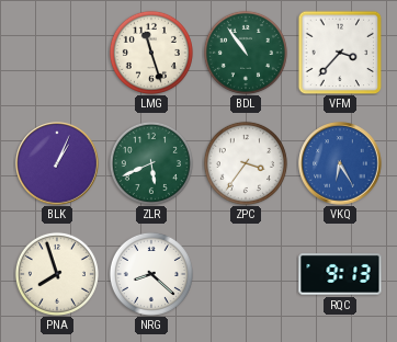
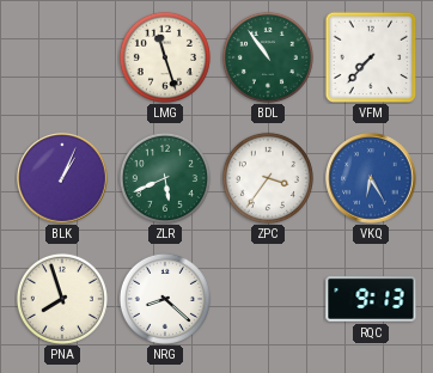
VFM: 3:37 -> 7:37 (371, 57)
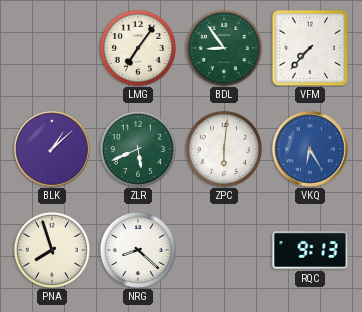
LMG: 11:27 -> 7:06 (138, 48)
BDL: 10:54 -> 8:54 (224, 48)
BLK: 1:04 -> 1:08 (52, 149)
ZPC: 3:36 -> 6:01 (224, 149)
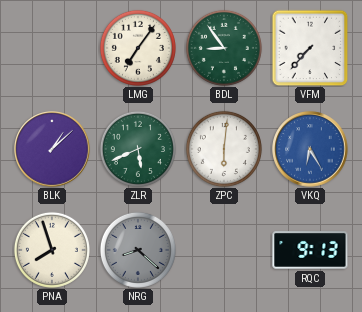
NRG dial: white -> grey (138, 250)
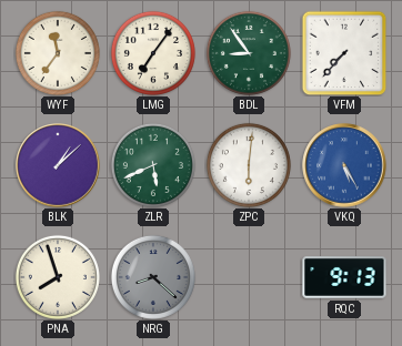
WYF: none -> 11:36 (58, 53)
VKQ: 6:25 -> 5:25 (344, 165)
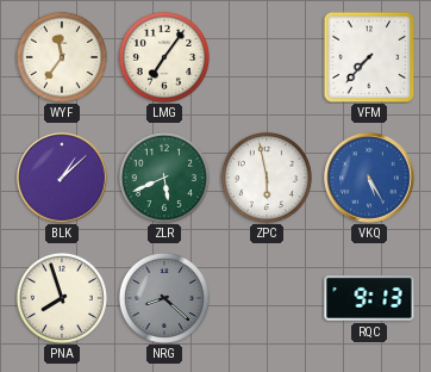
BDL: 8:54 -> none (249, 53)
ZPC: 6:01 -> 5:58 (267, 178)
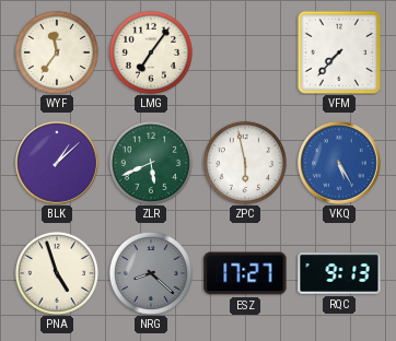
PNA: 7:57 -> 4:57 (57, 273)
ESZ: none -> 17:27 (245, 273)
